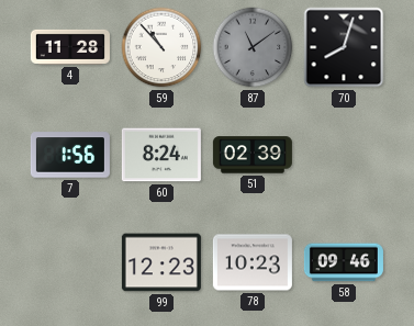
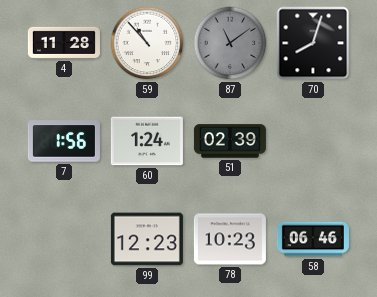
60: 8:24 -> 1:24 (147, 141)
58: 09:46 -> 06:46 (313, 239)
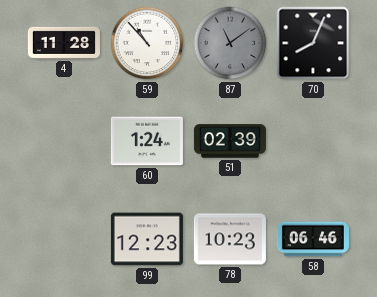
70: 8:03 -> 8:04 (313, 43)
7: 1:56 -> none (64, 141)
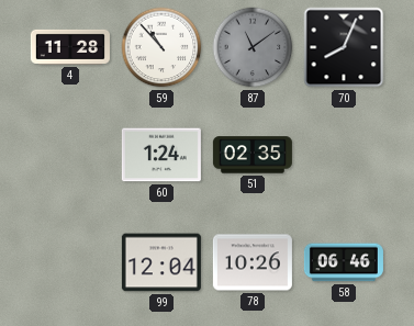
51: 02:39 -> 02:35 (253, 155)
99: 12:23 -> 12:04 (161, 262)
78: 10:23 -> 10:26 (253, 262)
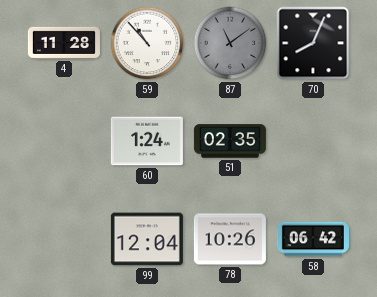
58: 06:46 -> 06:42 (313, 239)
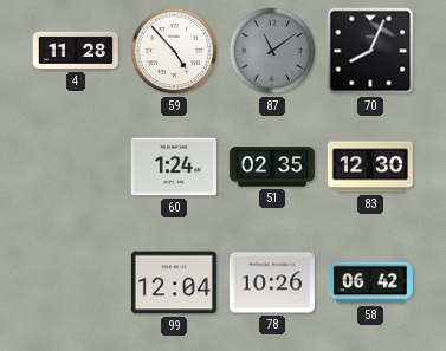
59: 10:53 -> 4:53 (174, 51)
83: none -> 12:30 (370, 167)
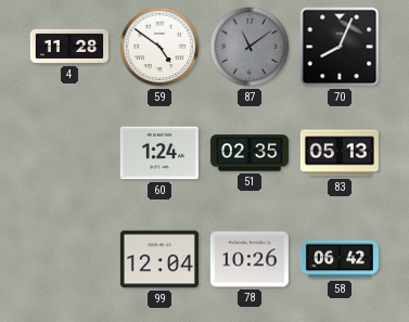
59: 4:53 -> 4:51 (159, 47)
83: 12:30 -> 05:13 (340, 153)
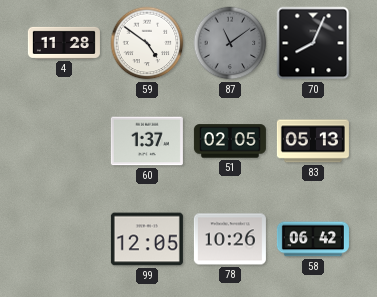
60: 1:24 -> 1:37 (147, 141)
51: 02:35 -> 02:05 (230, 141)
99: 12:04 -> 12:05 (147, 239)
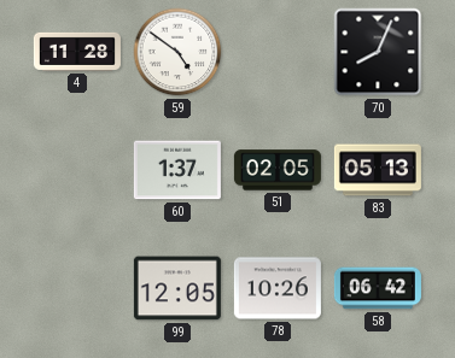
87: 11:09 -> none (230, 43)
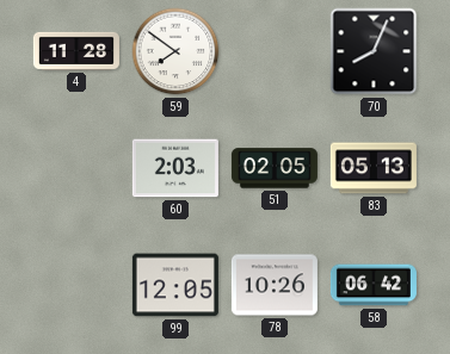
59: 4:51 -> 7:51 (175, 51)
60: 1:37 -> 2:03 (175, 168)
